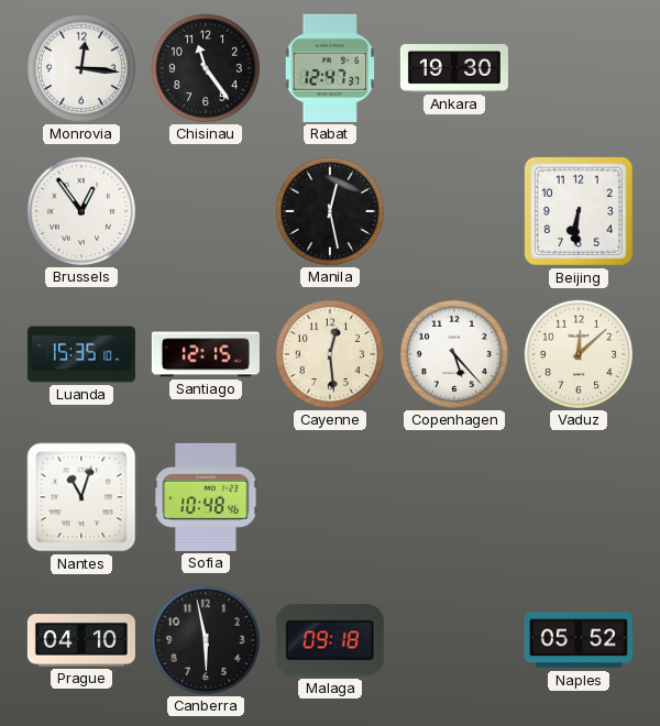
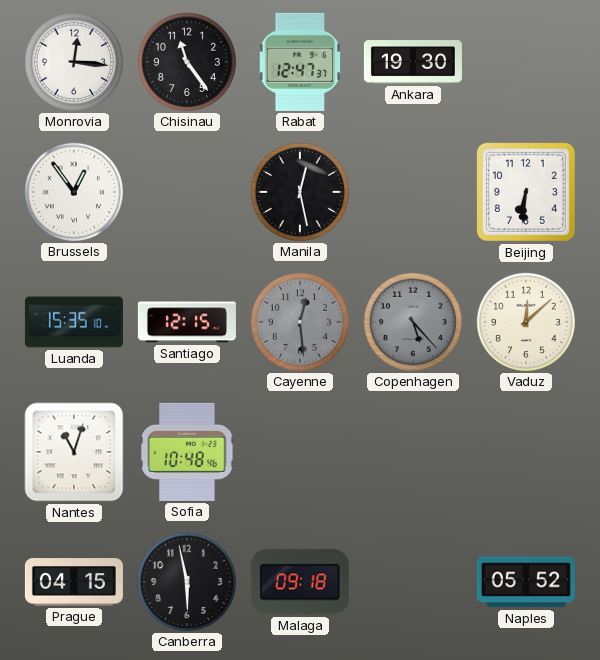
Cayenne dial: cream -> grey (300, 322)
Copenhagen dial: white -> grey (413, 322)
Prague: 04:10 -> 04:15 (74, 582)
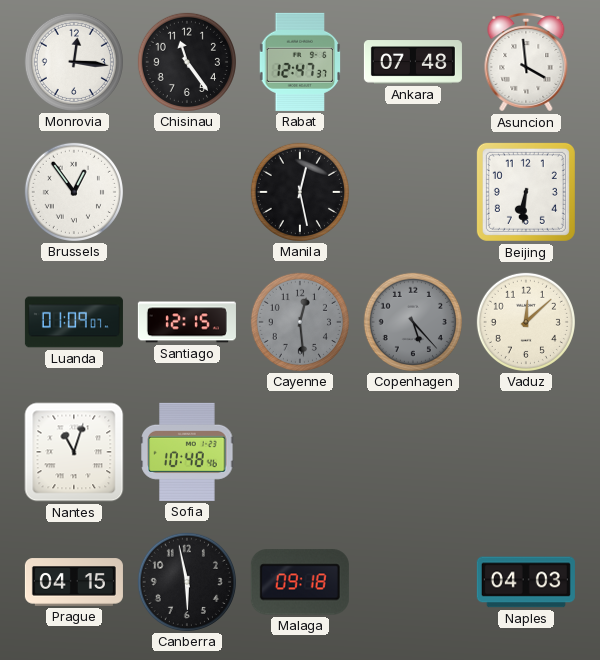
Ankara: 19:30 -> 07:48 (413, 62)
Asuncion: none -> 3:59 (526, 63)
Luanda: 15:35 -> 01:09 (74, 322)
Naples: 05:52 -> 04:03 (526, 582)
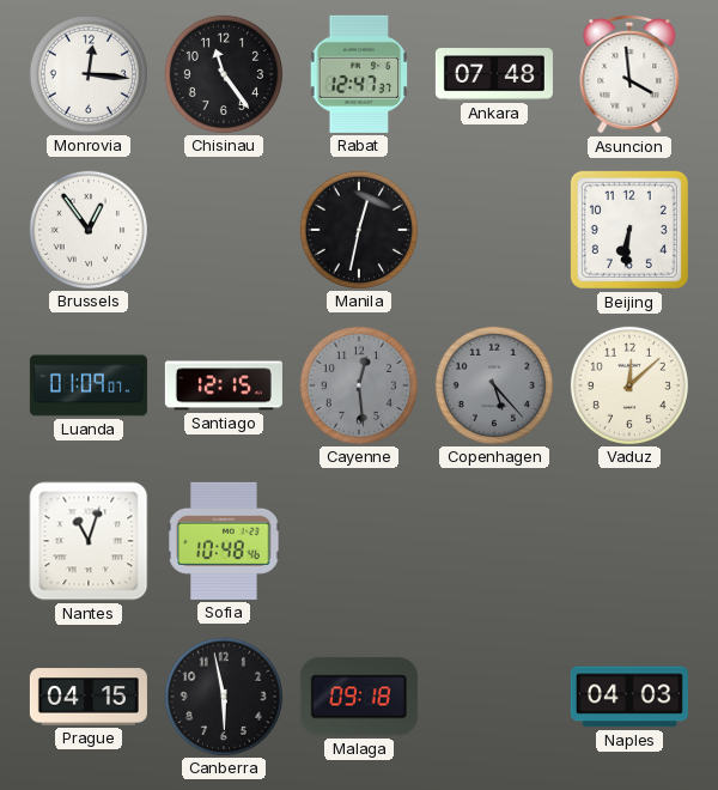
Manila: 12:28 -> 12:32 (359, 230)
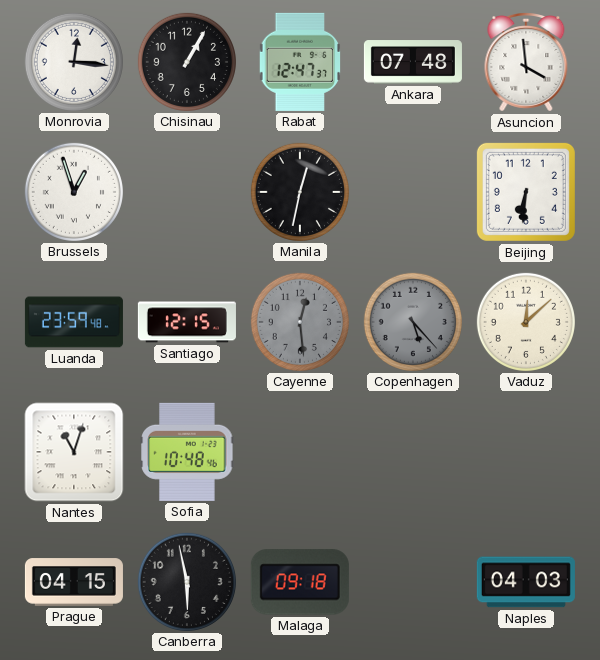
Chisinau: 11:24 -> 1:05 (187, 62)
Brussels: 12:54 -> 12:57 (74, 192)
Luanda: 01:09 -> 23:59 (74, 322)
